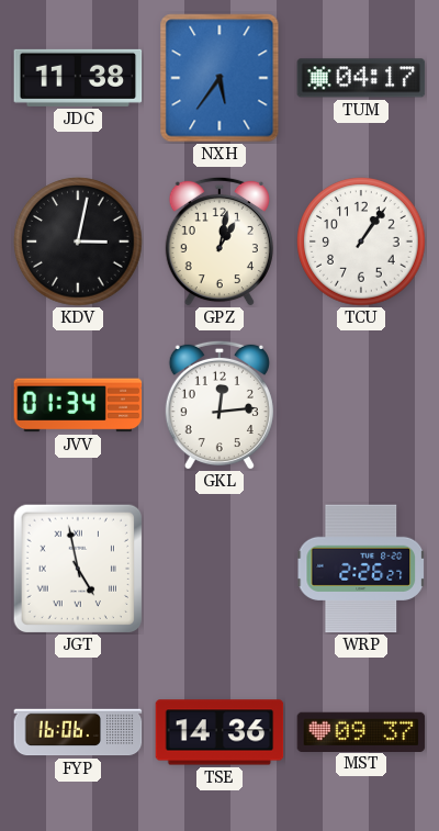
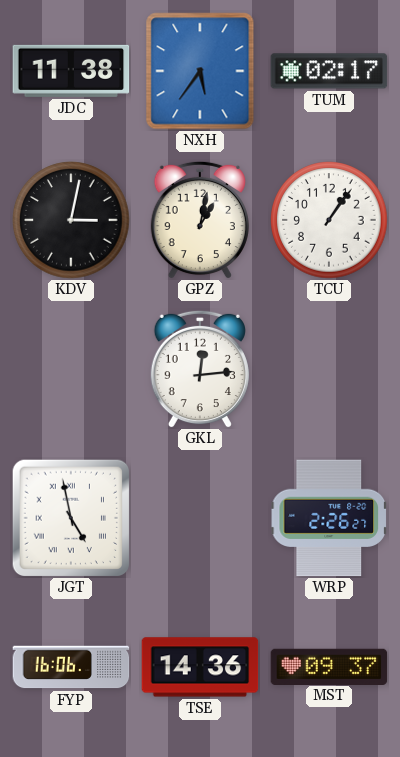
TUM: 04:17 -> 02:17 (329, 71)
JVV: 01:34 -> none (78, 405)
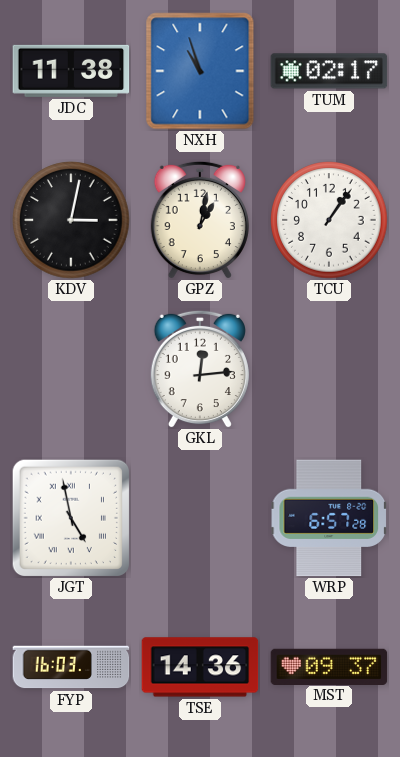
NXH: 5:36 -> 10:57 (200, 71)
WRP: 2:26 -> 6:57 (328, 518)
FYP: 16:06 -> 16:03 (71, 667)
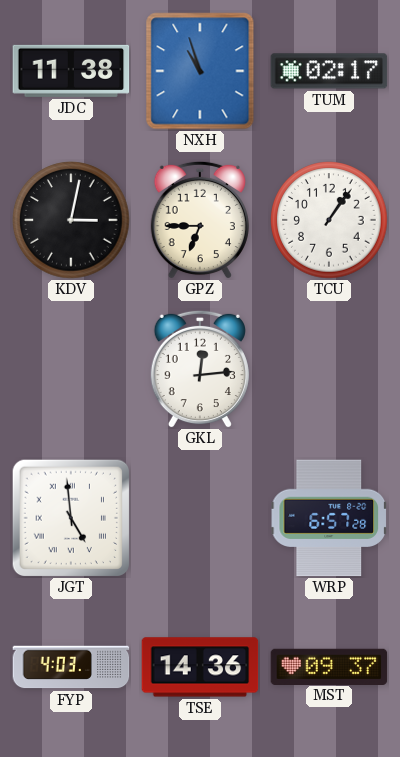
GPZ: 1:02 -> 6:45 (200, 220)
JGT: 4:58 -> 4:59 (70, 517)
FYP: 16:03 -> 4:03 (71, 667)
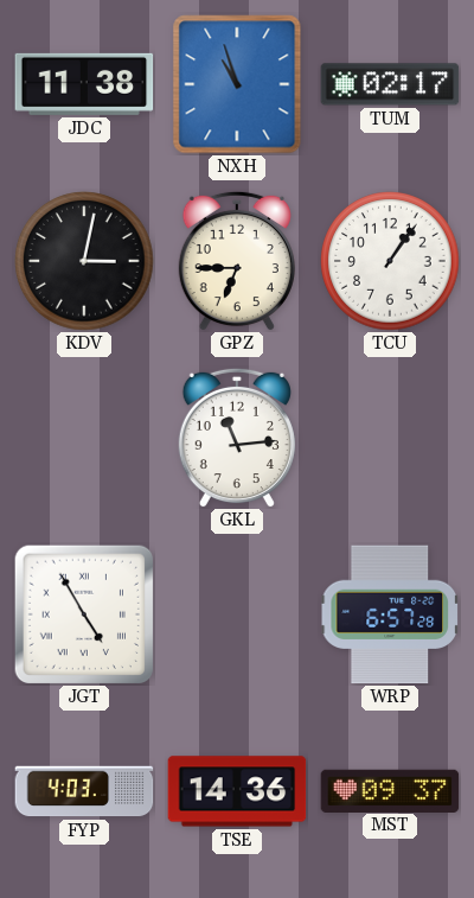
GKL: 12:14 -> 11:14 (237, 438)
JGT: 4:59 -> 4:55 (83, 613)
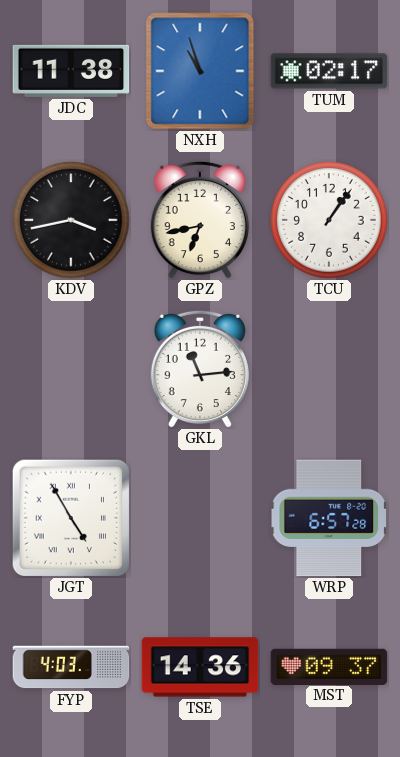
KDV: 3:02 -> 3:43 (71, 220)
GPZ: 6:45 -> 6:43 (200, 220)
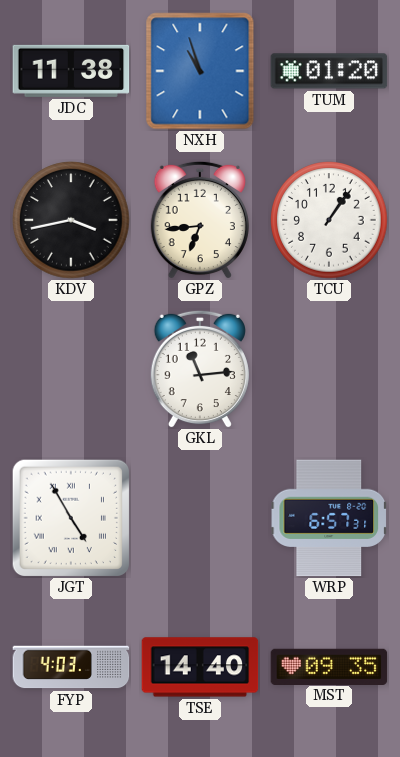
TUM: 02:17 -> 01:20 (329, 71)
GPZ: 6:43 -> 6:44 (200, 220)
WRP: 6:57:28 -> 6:57:31 (328, 518)
TSE: 14:36 -> 14:40 (200, 667)
MST: 09:37 -> 09:35 (329, 666)
